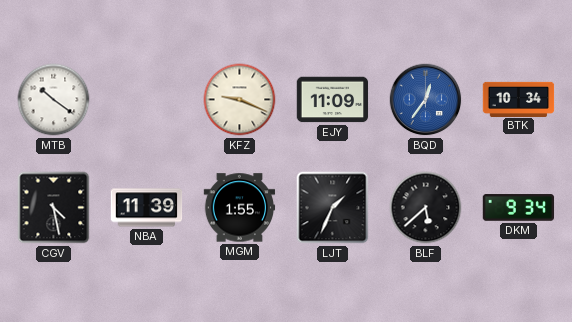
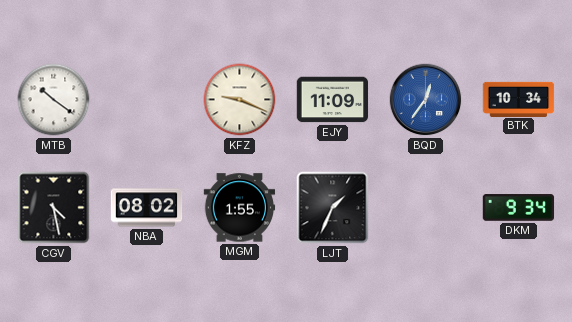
NBA: 11:39 -> 08:02 (147, 208)
BLF: 5:38 -> none (426, 208)
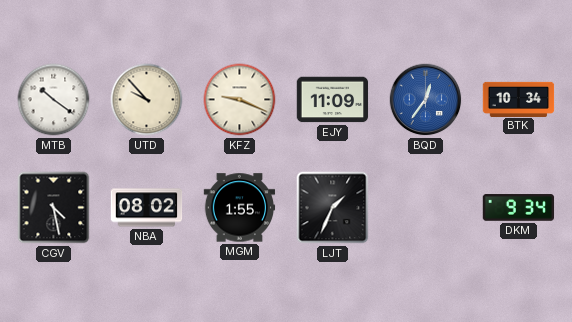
UTD: none -> 9:53 (147, 100)
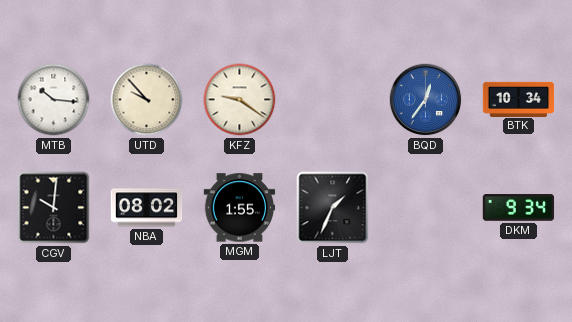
MTB: 10:21 -> 10:16 (54, 100)
KFZ: 9:19 -> 9:21 (240, 100)
EJY: 11:09 -> none (333, 100)
CGV: 4:28 -> 10:01 (54, 208)
